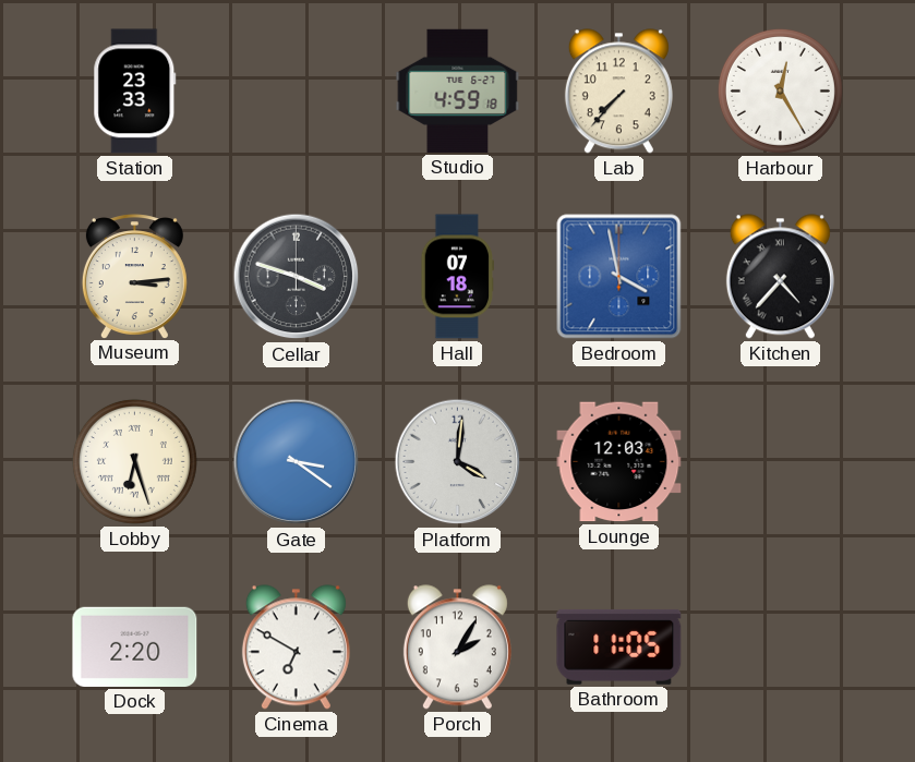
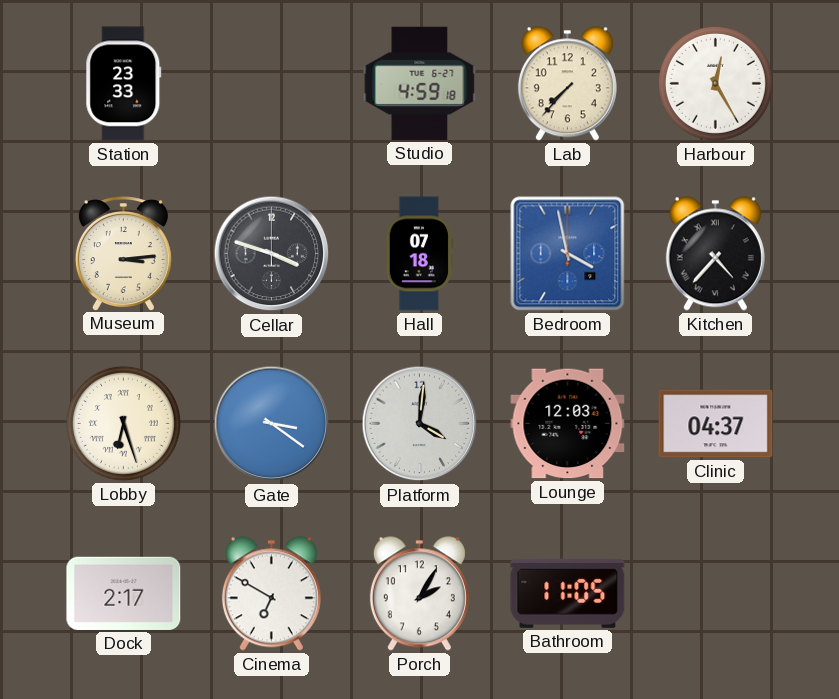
Clinic: none -> 04:37 (716, 424)
Dock: 2:20 -> 2:17 (124, 593)
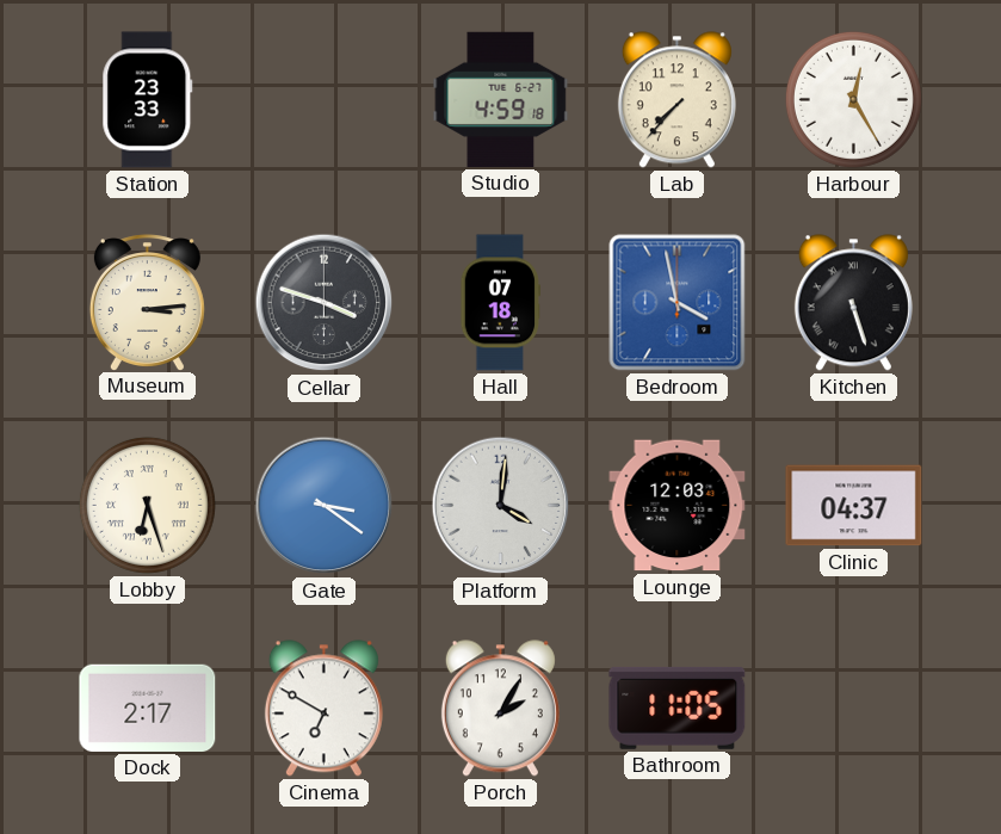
Kitchen: 4:37 -> 5:27 (853, 303)
